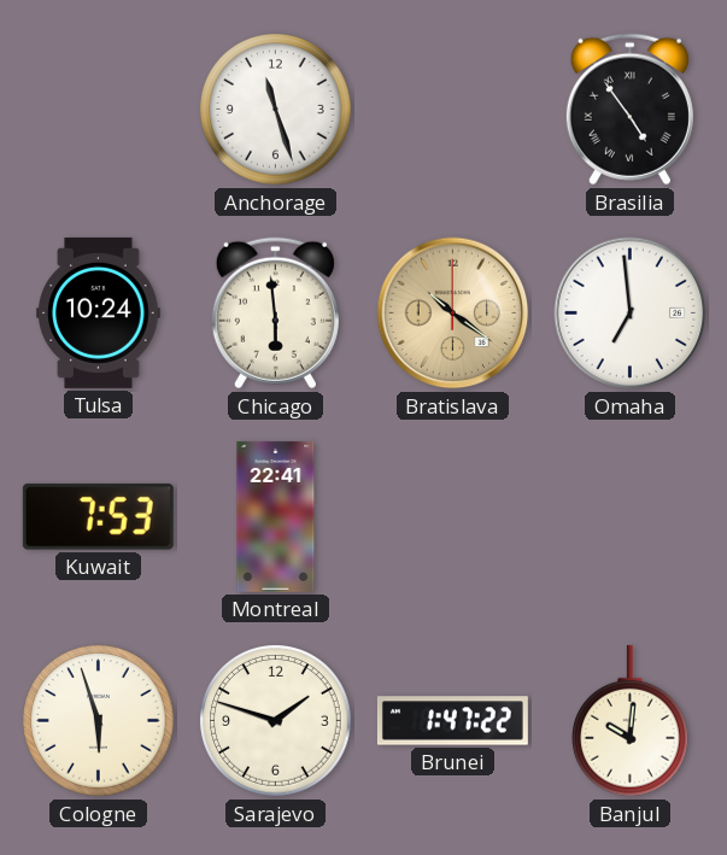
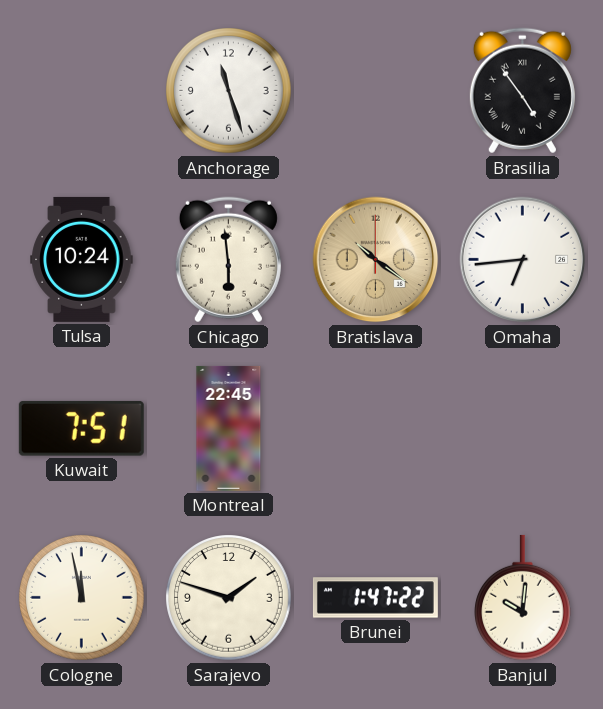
Omaha: 6:59 -> 6:44 (523, 260)
Kuwait: 7:53 -> 7:51 (81, 428)
Montreal: 22:41 -> 22:45 (229, 428)
Cologne: 5:57 -> 11:58 (82, 598)
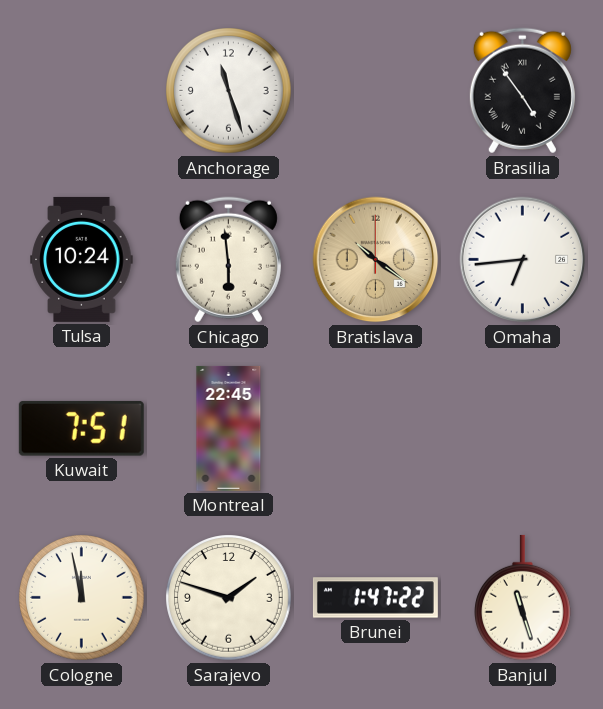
Banjul: 10:01 -> 11:27 (523, 598)
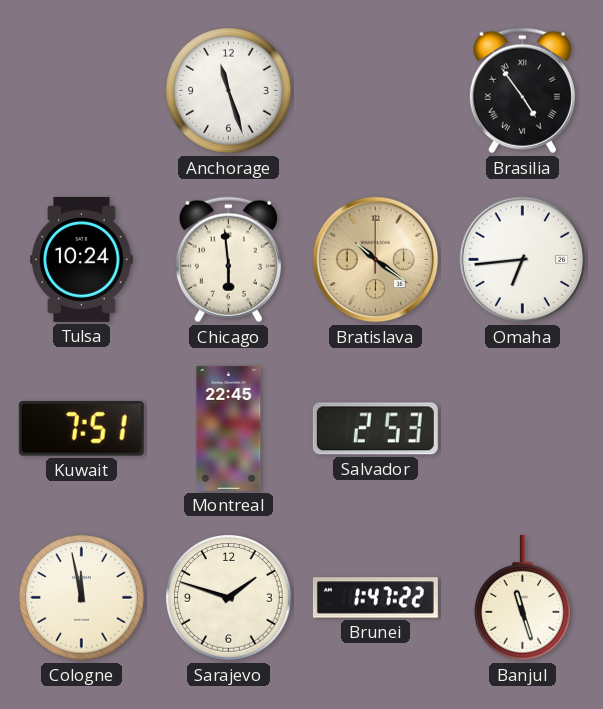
Salvador: none -> 2:53 (375, 429)
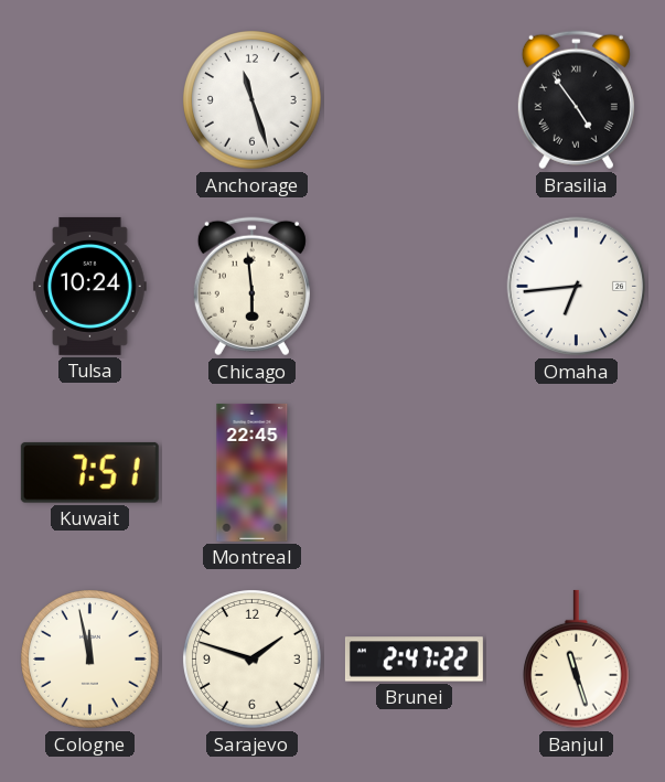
Bratislava: 10:21 -> none (376, 260)
Salvador: 2:53 -> none (375, 429)
Brunei: 1:47 -> 2:47 (414, 660)
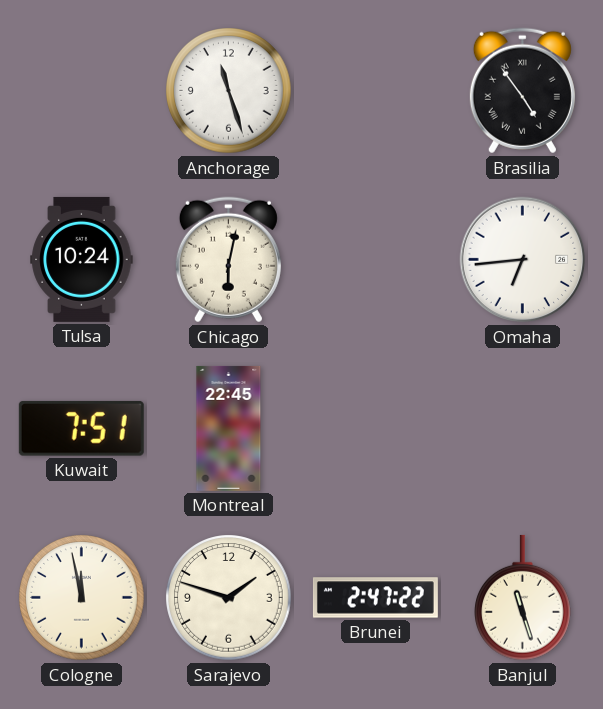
Chicago: 5:59 -> 6:02 (228, 260)
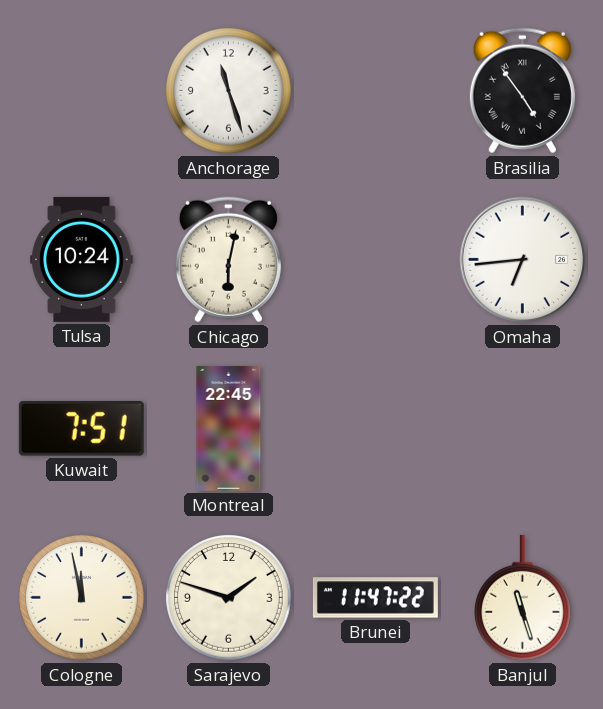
Brunei: 2:47 -> 11:47 (375, 598)
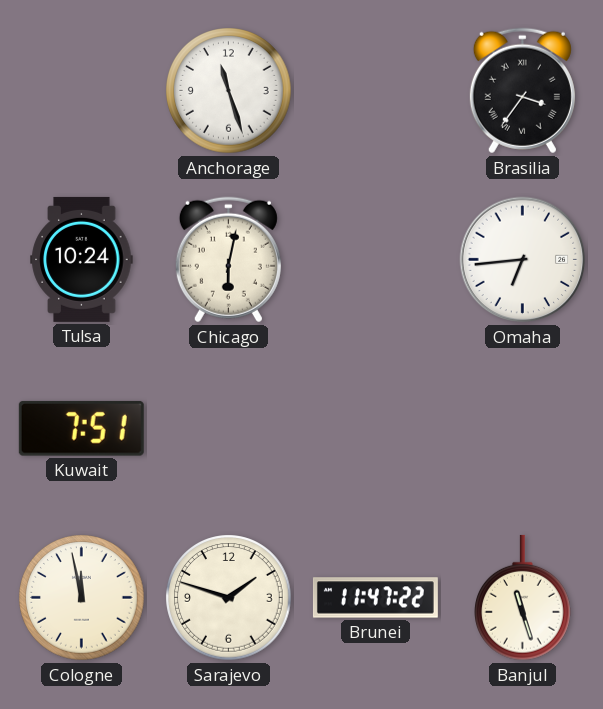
Brasilia: 4:54 -> 3:36 (522, 91)
Montreal: 22:45 -> none (229, 428)
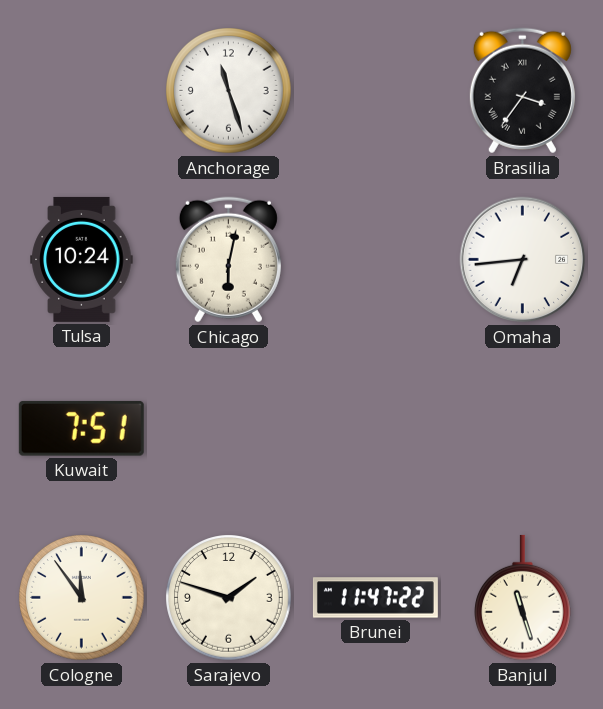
Cologne: 11:58 -> 11:54 (82, 598)
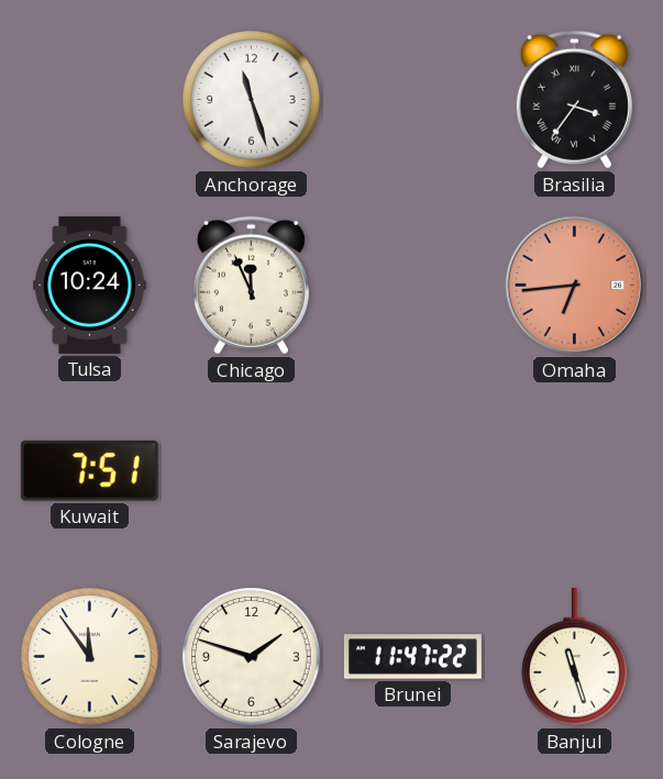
Chicago: 6:02 -> 11:56 (251, 286)
Omaha dial: white -> salmon (575, 286)
